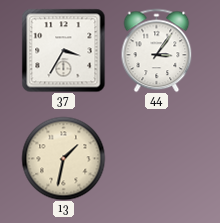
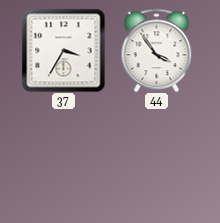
44: 3:06 -> 3:54 (157, 50)
13: 1:32 -> none (63, 158)
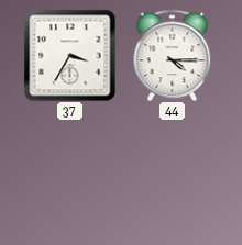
44: 3:54 -> 4:15 (173, 55)
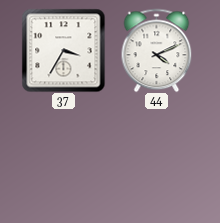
44: 4:15 -> 4:11 (157, 50)
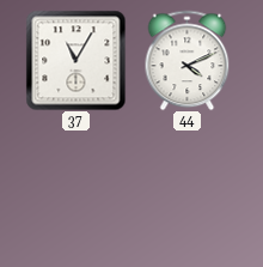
37: 3:35 -> 11:05 (75, 60)
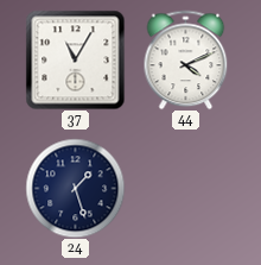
24: none -> 1:27 (75, 188)
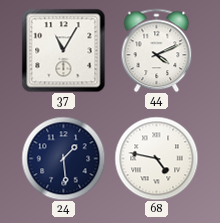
24: 1:27 -> 1:29 (63, 158)
68: none -> 4:47 (156, 158)
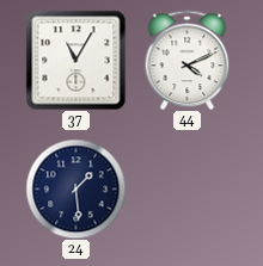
68: 4:47 -> none (156, 158)
